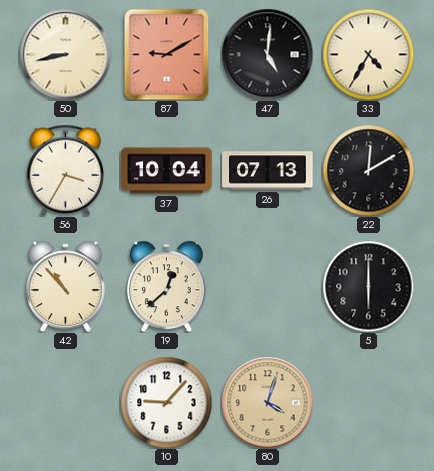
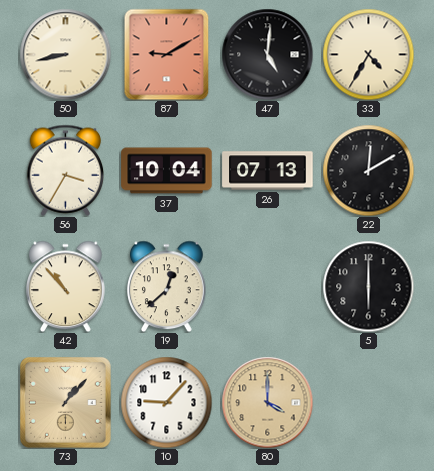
73: none -> 1:07 (65, 402)
80: 4:03 -> 4:00 (267, 402)
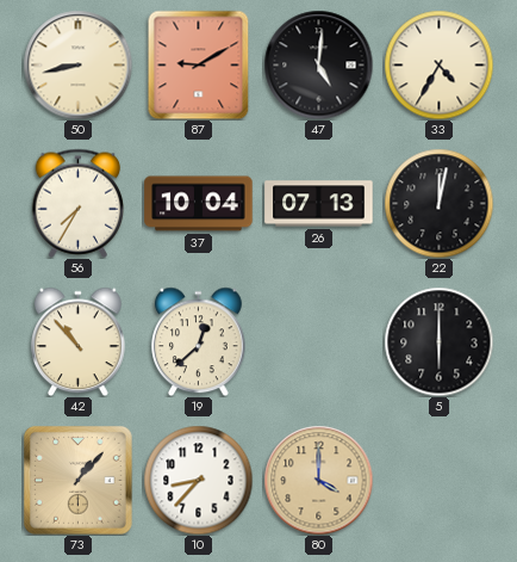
56: 3:35 -> 7:35 (79, 203)
22: 12:10 -> 12:02 (438, 203)
10: 9:07 -> 8:37 (198, 480)
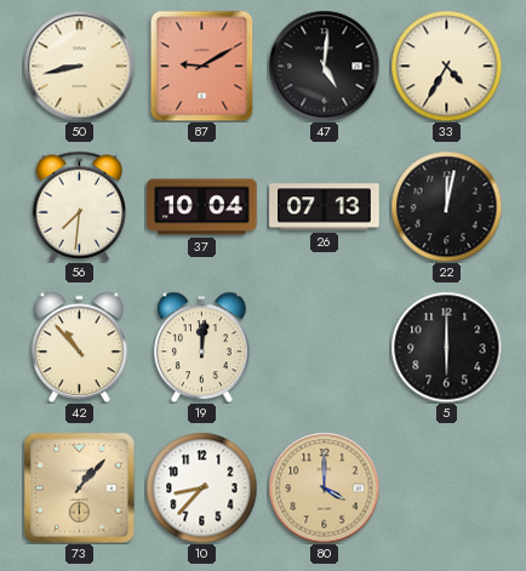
56: 7:35 -> 7:31 (80, 206)
19: 12:38 -> 12:01 (202, 347)
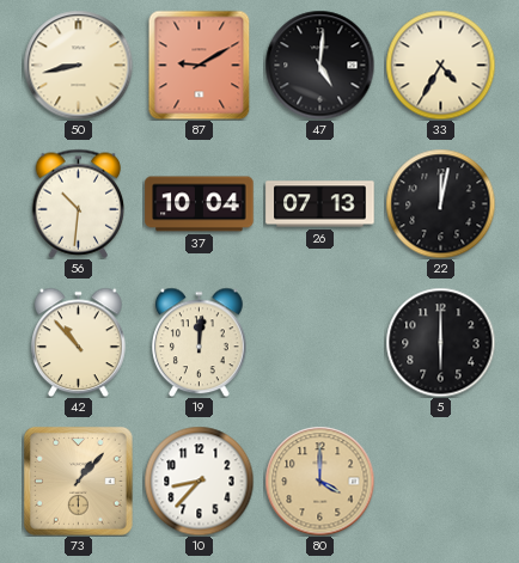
56: 7:31 -> 10:31 (79, 203)
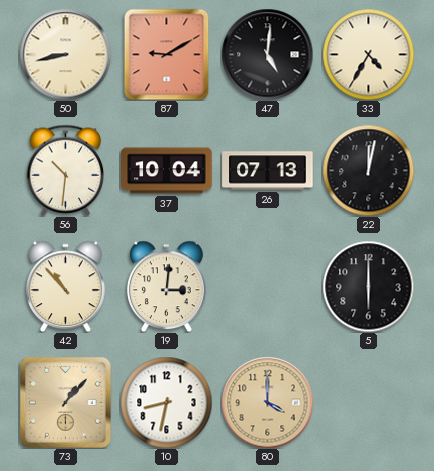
19: 12:01 -> 3:01 (167, 286)
10: 8:37 -> 8:32 (166, 402)
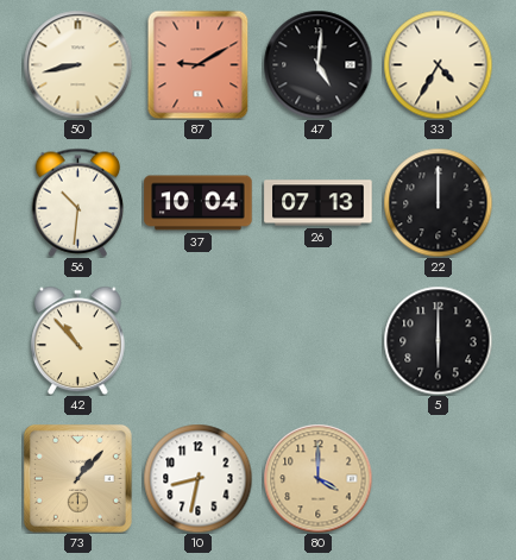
22: 12:02 -> 12:00 (438, 202)
19: 3:01 -> none (167, 286)
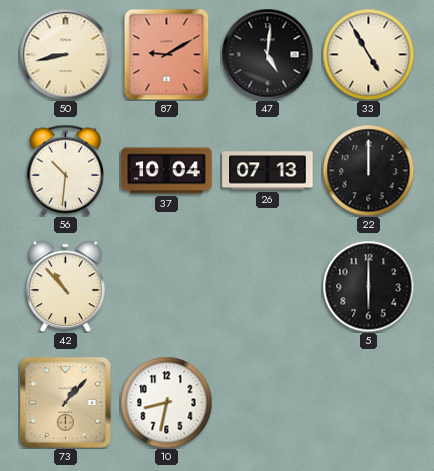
33: 4:35 -> 4:55 (368, 54)
80: 4:00 -> none (317, 478)
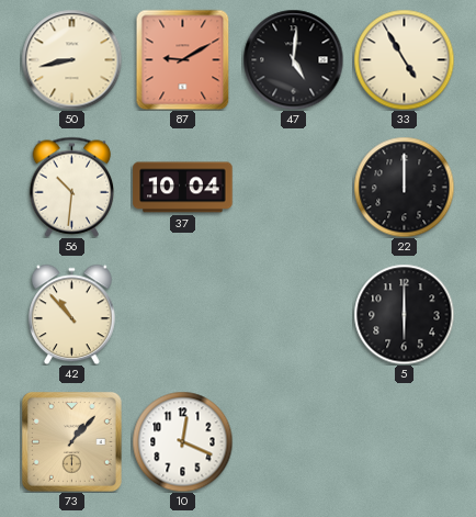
26: 07:13 -> none (268, 171)
10: 8:32 -> 12:19 (182, 441)
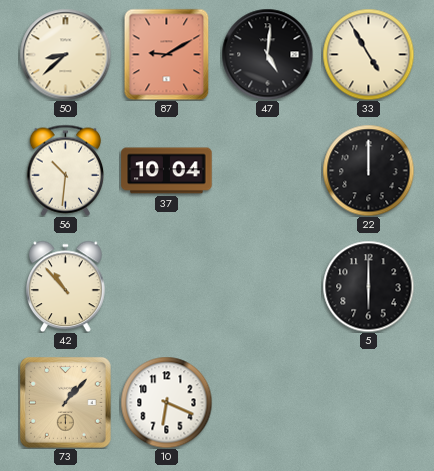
50: 8:43 -> 8:38 (65, 54)
10: 12:19 -> 6:19 (166, 402)
